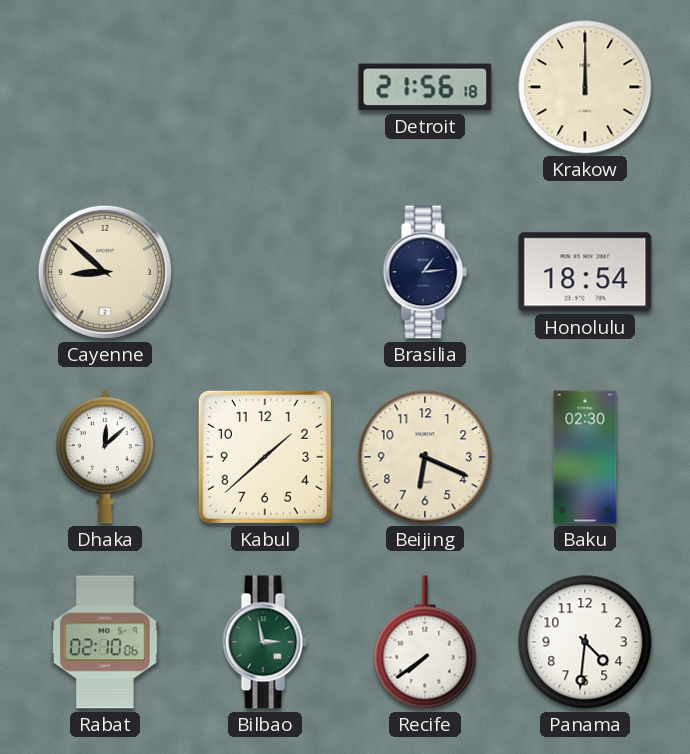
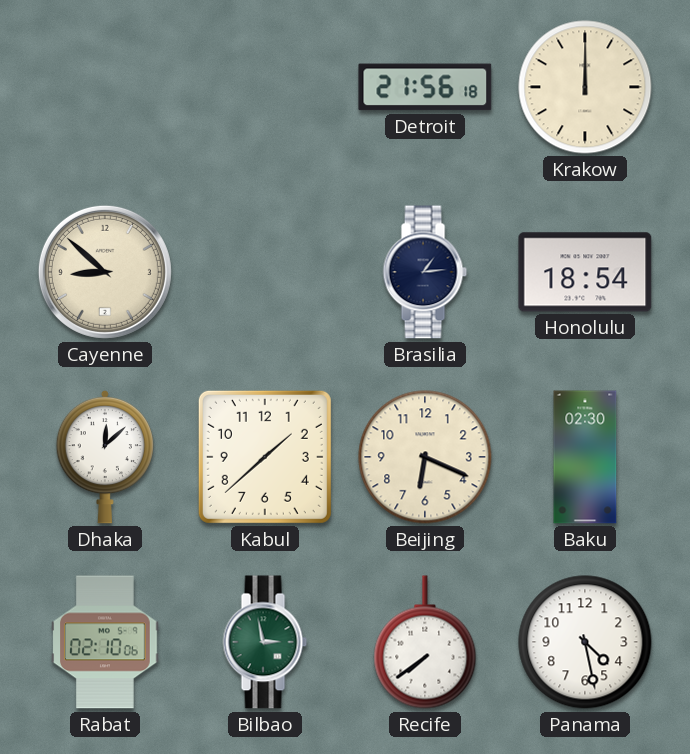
Panama: 4:31 -> 4:28 (585, 642)
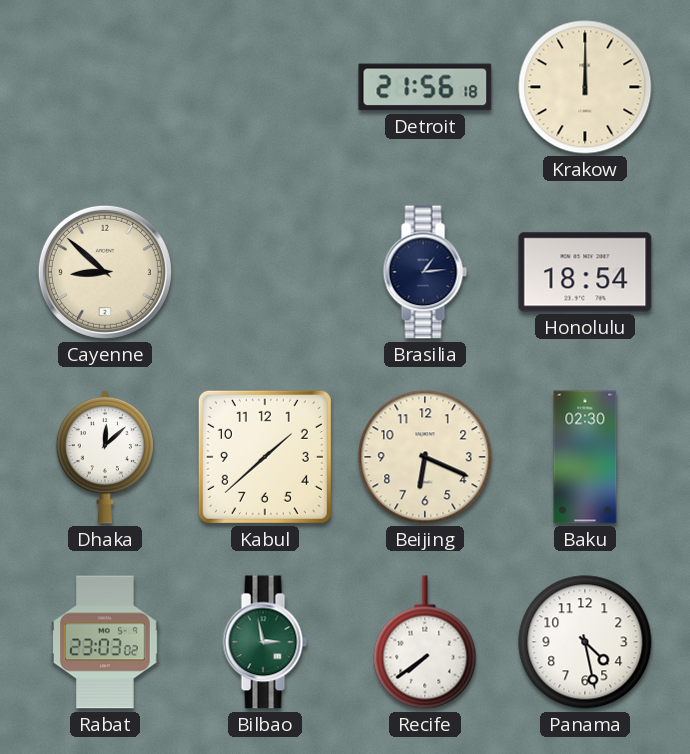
Rabat: 02:10 -> 23:03 (105, 642)
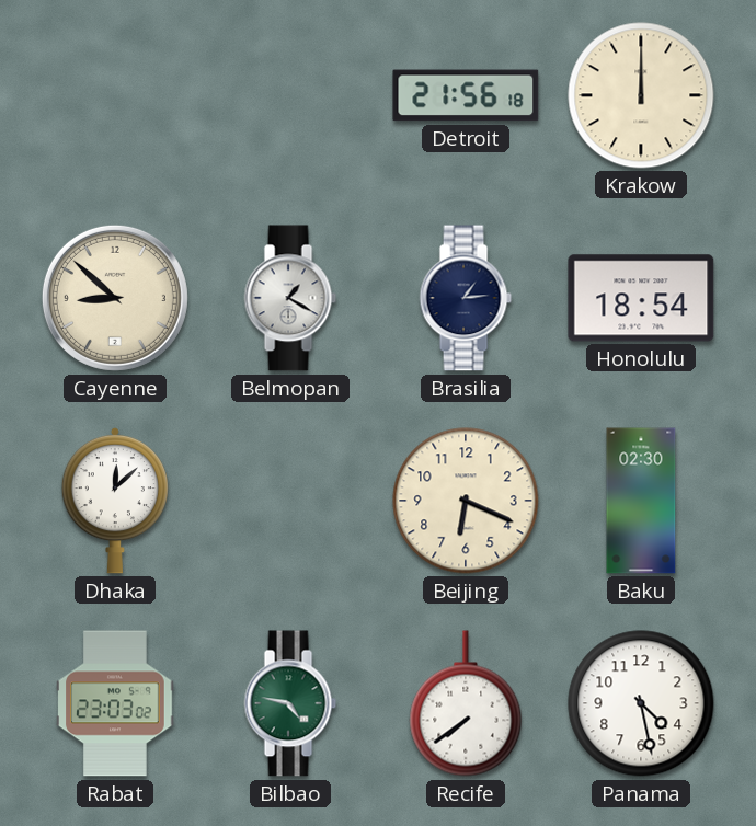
Belmopan: none -> 1:20 (290, 298)
Kabul: 1:38 -> none (265, 457)
Bilbao: 2:58 -> 4:47 (290, 703)
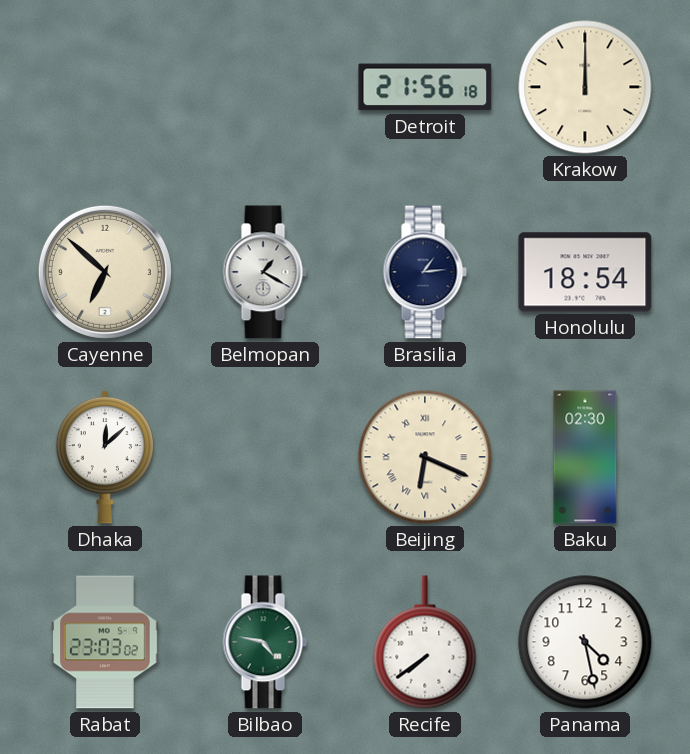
Cayenne: 8:52 -> 6:52 (105, 272)
Beijing numerals: Arabic -> Roman (425, 457)
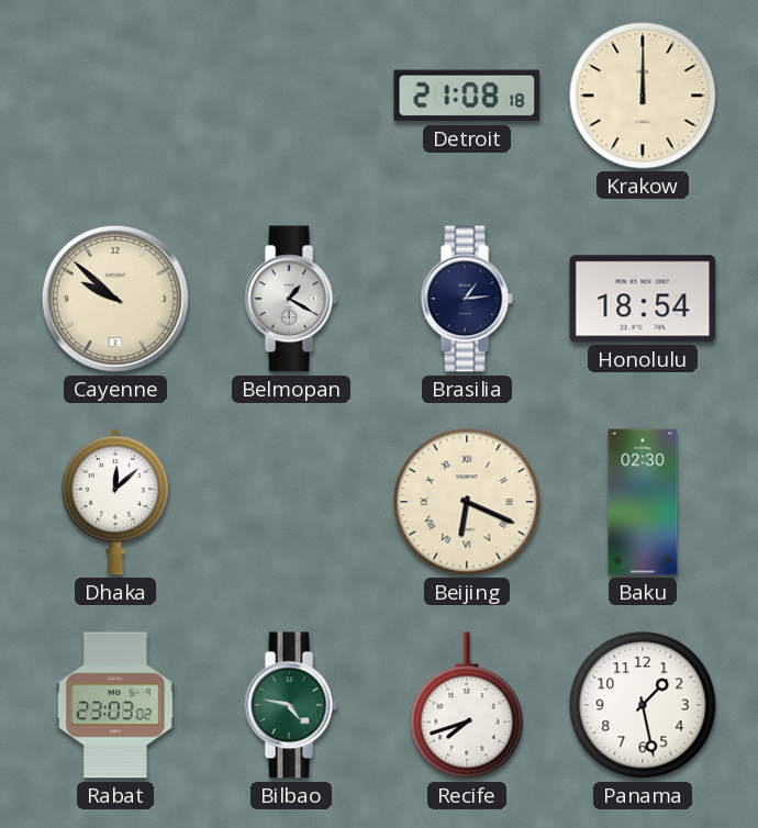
Detroit: 21:56 -> 21:08 (467, 96)
Cayenne: 6:52 -> 9:52 (115, 299)
Recife: 7:39 -> 7:42 (467, 705)
Panama: 4:28 -> 1:28 (643, 705)
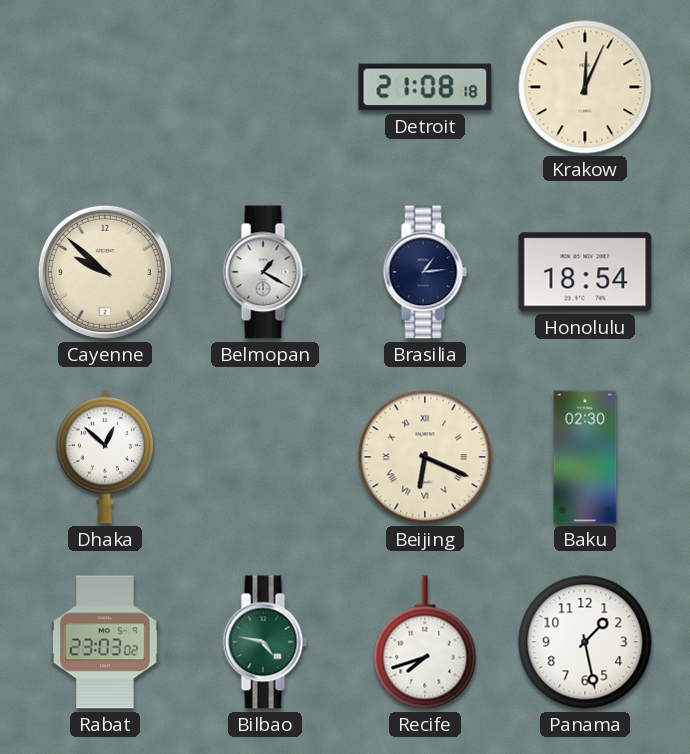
Krakow: 12:00 -> 12:04 (585, 87)
Dhaka: 12:08 -> 12:52 (104, 457)
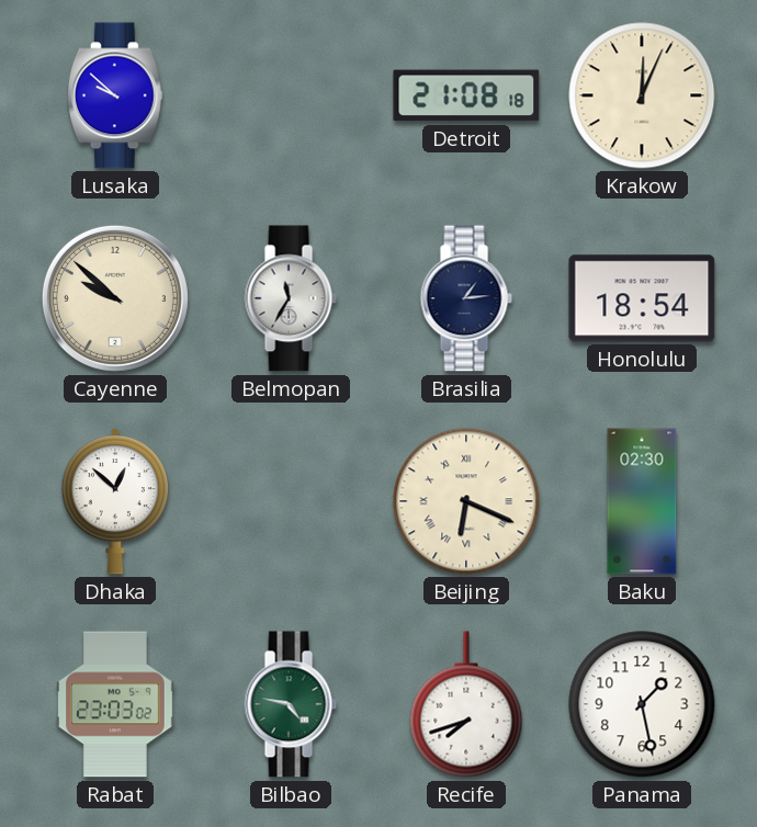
Lusaka: none -> 9:52 (115, 95)
Belmopan: 1:20 -> 11:35 (291, 298)
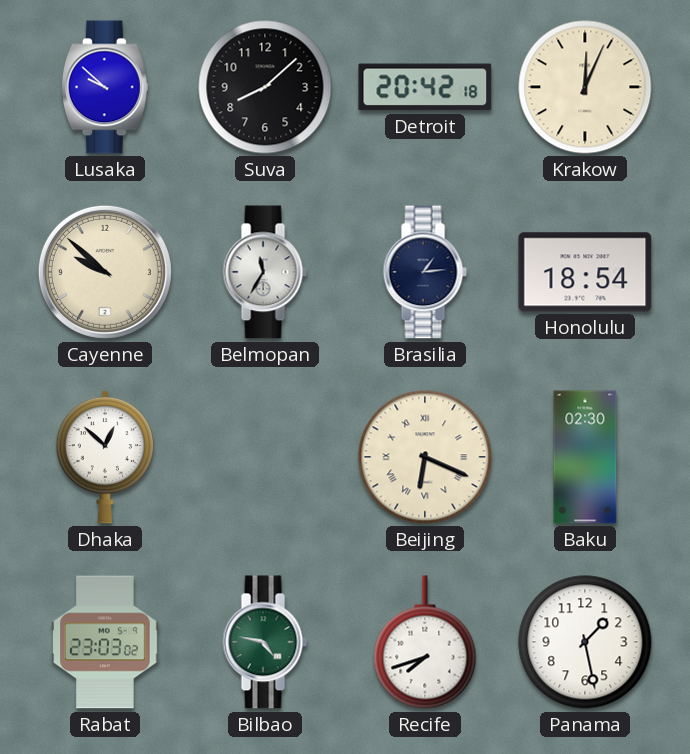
Suva: none -> 8:08 (265, 87)
Detroit: 21:08 -> 20:42 (425, 87)
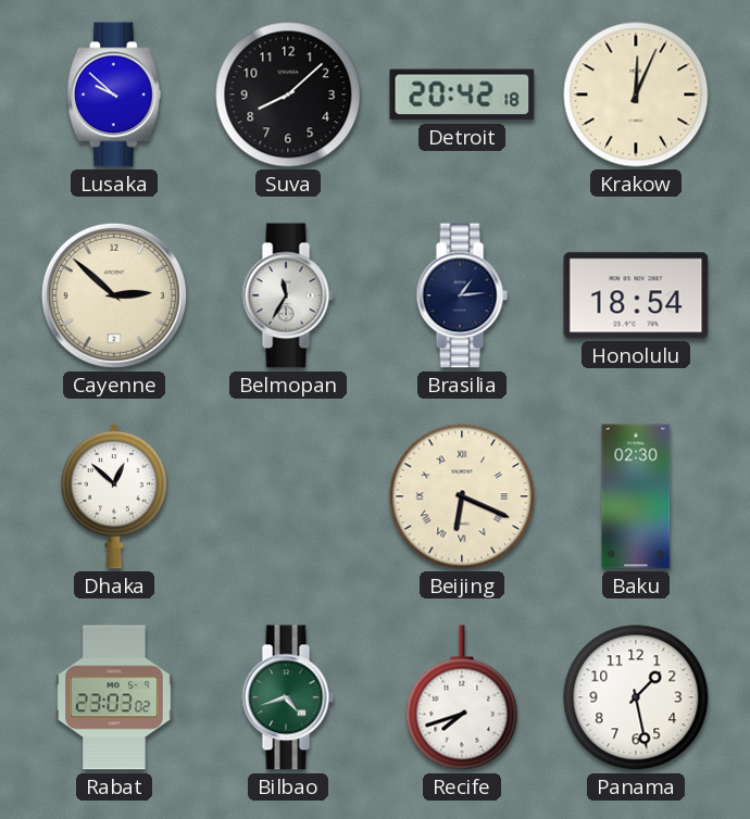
Cayenne: 9:52 -> 2:52 (114, 295)
Bilbao: 4:47 -> 4:42 (288, 697)
